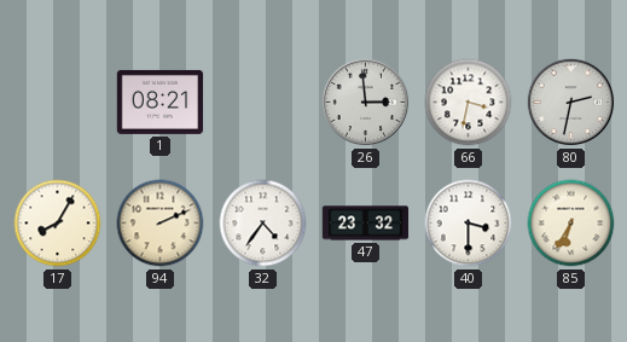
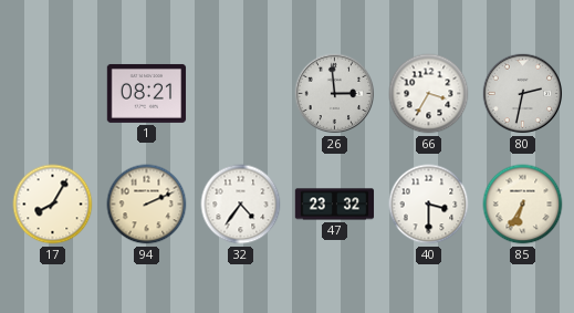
66: 3:32 -> 3:35 (429, 94)
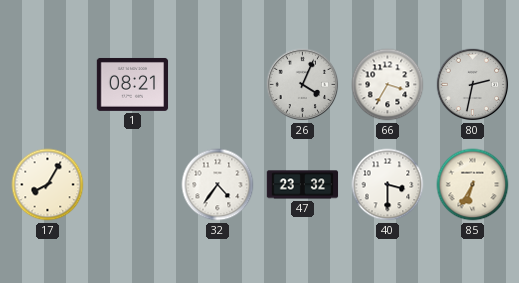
26: 2:59 -> 4:04 (303, 85)
94: 2:11 -> none (147, 205)
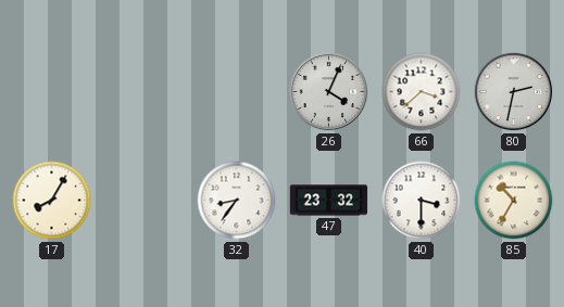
1: 08:21 -> none (133, 84)
66: 3:35 -> 3:38 (422, 92)
32: 4:36 -> 8:36 (237, 201)
85: 6:35 -> 10:35 (514, 201)
